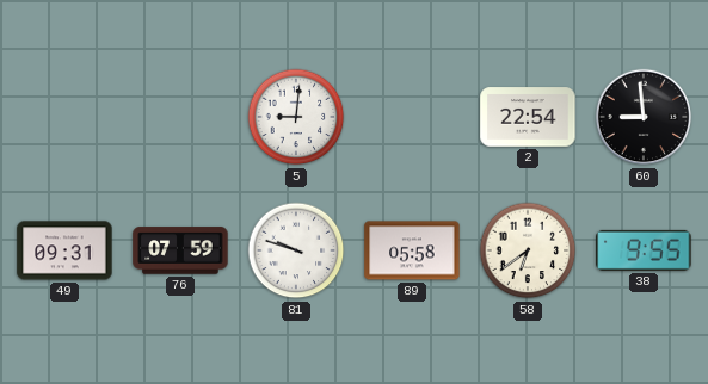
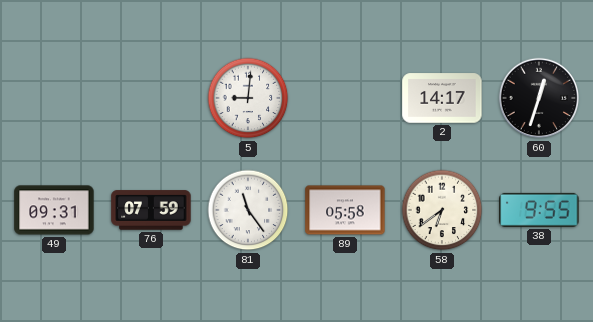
2: 22:54 -> 14:17 (442, 98)
60: 8:59 -> 12:33 (539, 98)
81: 9:48 -> 11:24 (248, 210)
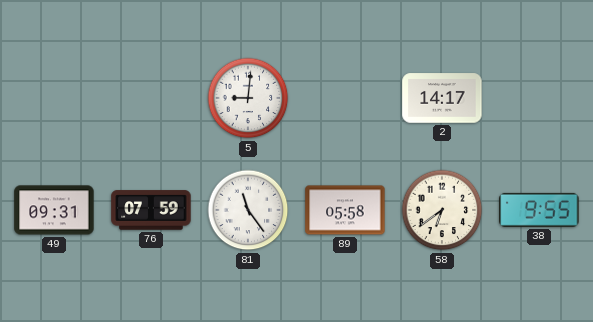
60: 12:33 -> none (539, 98)
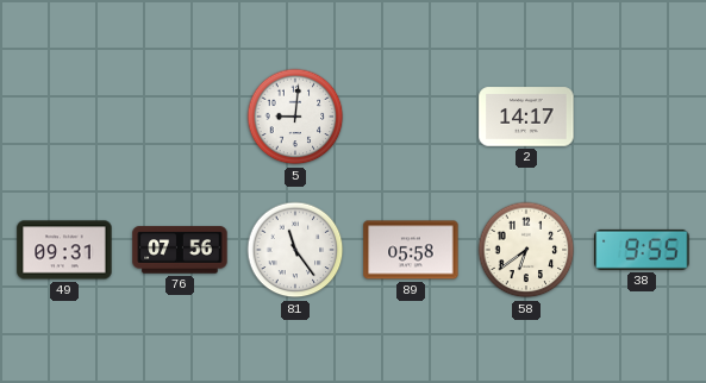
76: 07:59 -> 07:56 (180, 250)
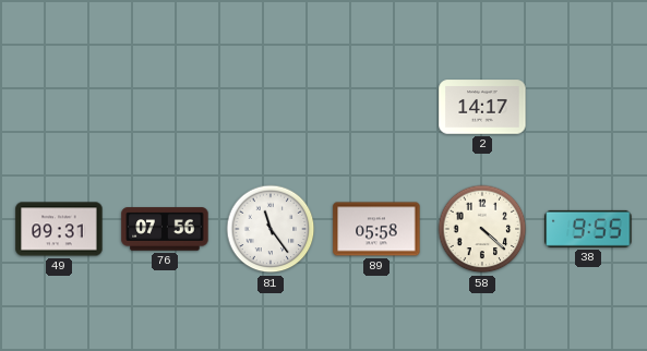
5: 9:01 -> none (295, 117)
58: 6:39 -> 4:22 (482, 229)
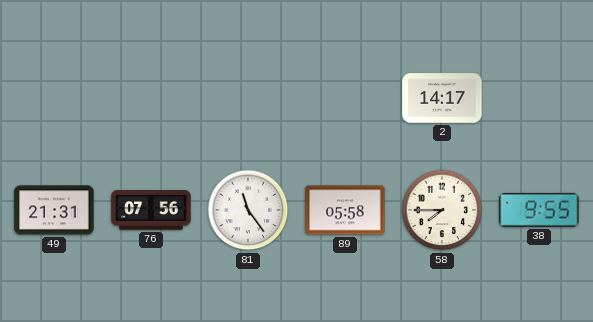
49: 09:31 -> 21:31 (54, 210)
58: 4:22 -> 7:45 (442, 210)
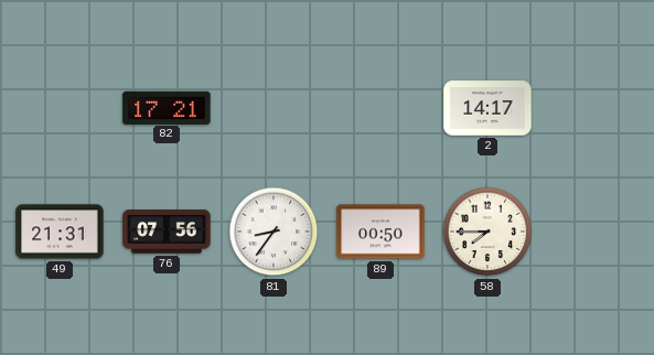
82: none -> 17:21 (167, 107)
81: 11:24 -> 8:36 (274, 232)
89: 05:58 -> 00:50 (380, 232)
38: 9:55 -> none (539, 210)
